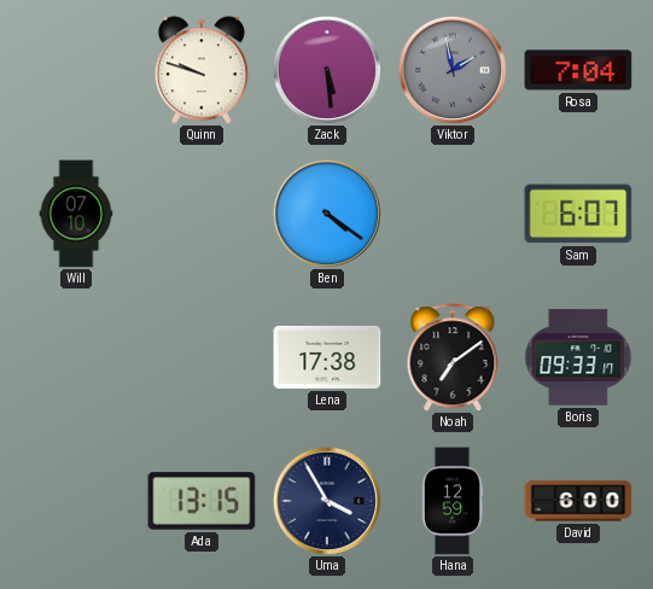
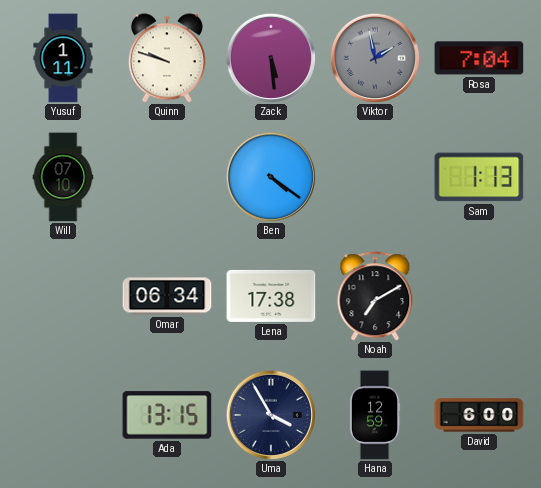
Yusuf: none -> 1:11 (63, 58)
Sam: 6:07 -> 1:13 (479, 177)
Omar: none -> 06:34 (167, 296)
Noah: 7:09 -> 7:10 (375, 296)
Boris: 09:33 -> none (578, 357)
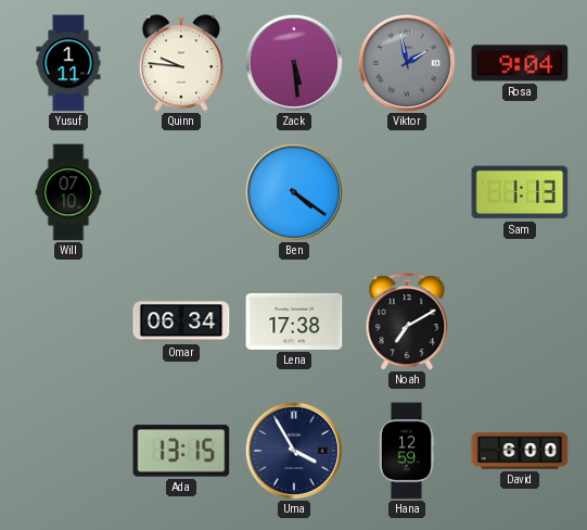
Quinn: 9:48 -> 9:46 (181, 63)
Rosa: 7:04 -> 9:04 (520, 63)
